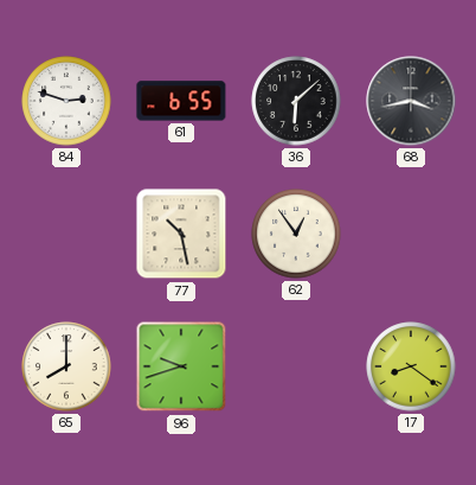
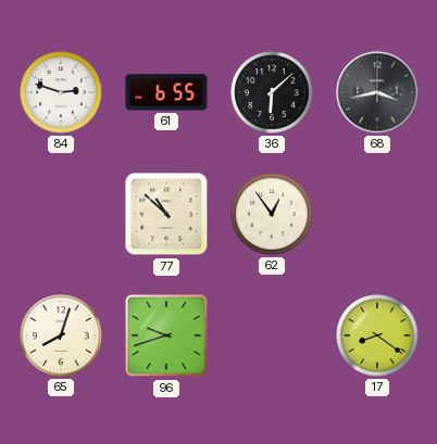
77: 10:28 -> 10:52 (166, 214)
65: 8:00 -> 8:03 (61, 335)
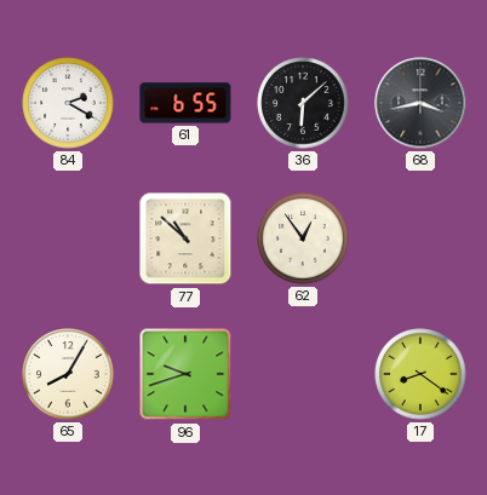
84: 2:48 -> 2:20 (68, 103)
65: 8:03 -> 8:05 (68, 374)
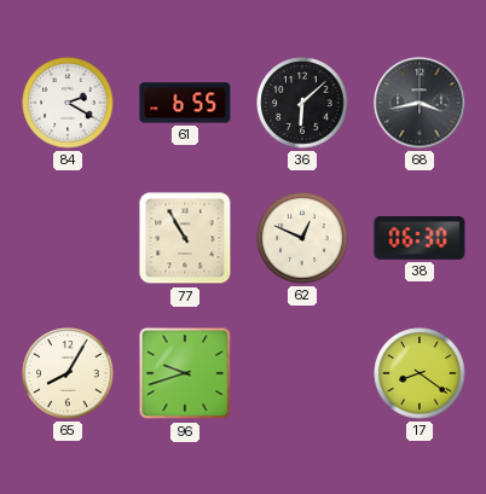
77: 10:52 -> 10:55 (185, 238)
62: 12:54 -> 12:49 (302, 238)
38: none -> 06:30 (420, 239)
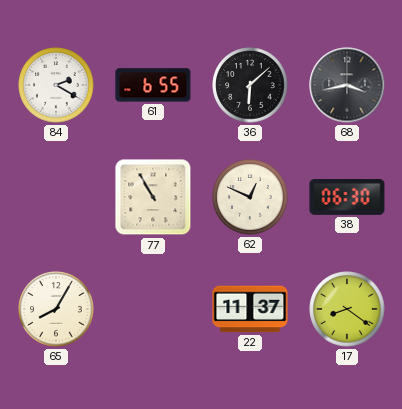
96: 9:42 -> none (185, 373)
22: none -> 11:37 (250, 309)
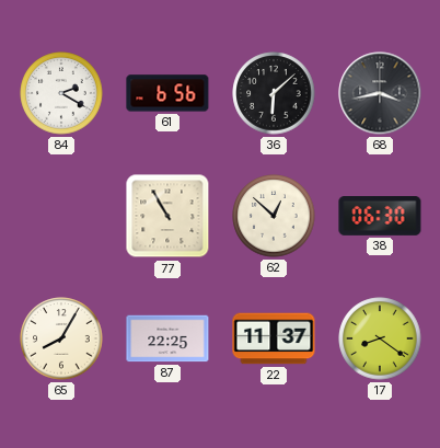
61: 6:55 -> 6:56 (167, 93)
62: 12:49 -> 12:52 (274, 216)
87: none -> 22:25 (167, 338)
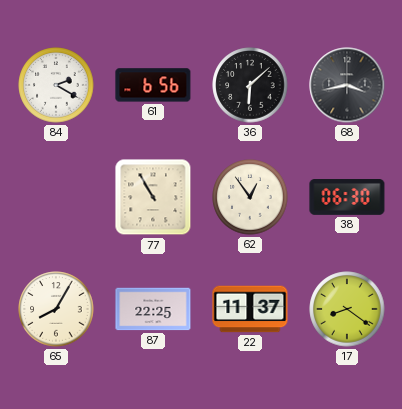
62: 12:52 -> 12:54 (250, 197)
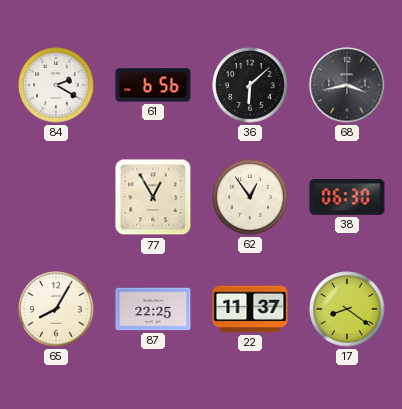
77: 10:55 -> 12:55 (153, 197)
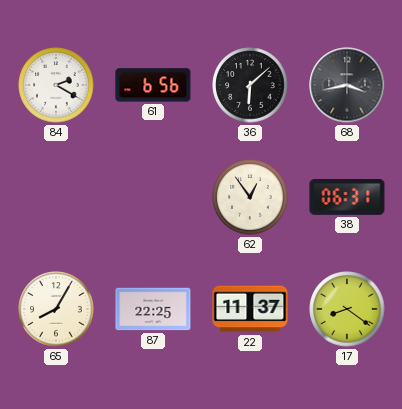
77: 12:55 -> none (153, 197)
38: 06:30 -> 06:31 (347, 198)
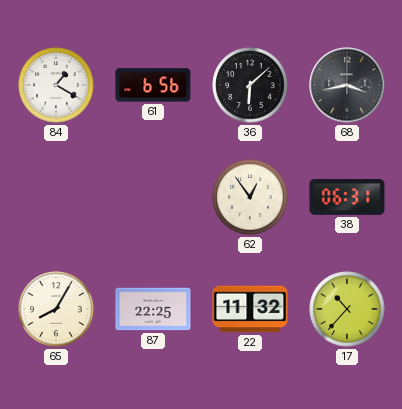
84: 2:20 -> 1:20 (56, 85)
22: 11:37 -> 11:32 (250, 309)
17: 8:21 -> 10:37 (347, 309)
